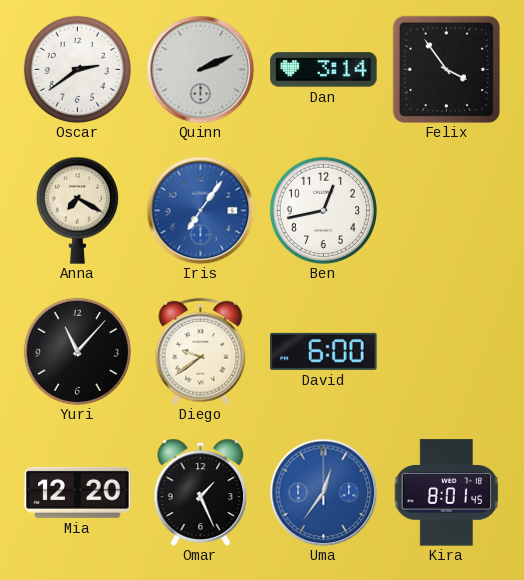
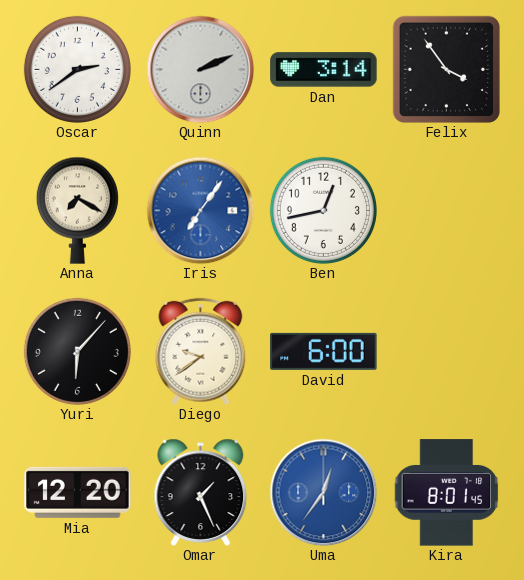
Yuri: 11:07 -> 6:07 (77, 351)
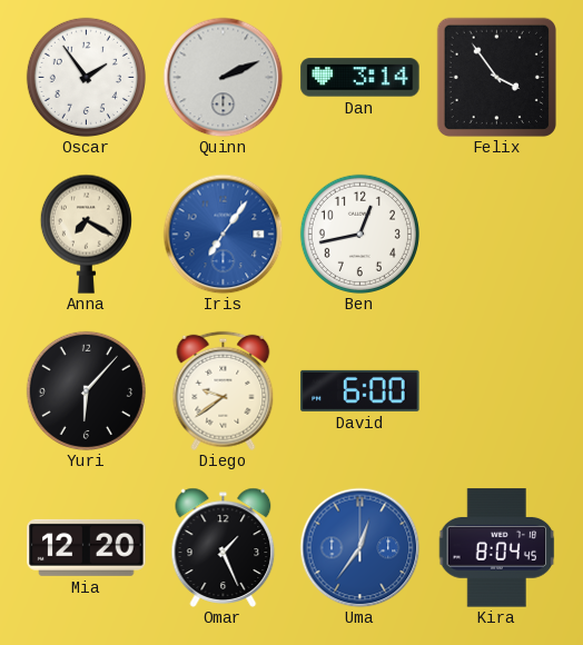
Oscar: 2:39 -> 1:54 (86, 77)
Kira: 8:01 -> 8:04 (497, 548)
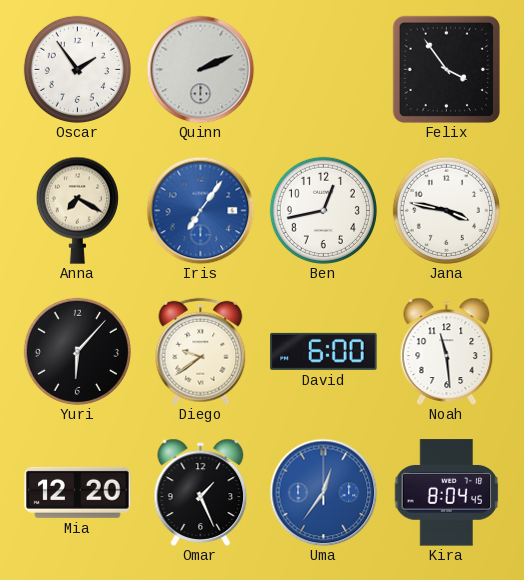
Dan: 3:14 -> none (360, 78)
Jana: none -> 3:47 (446, 210)
Noah: none -> 11:29 (447, 351)
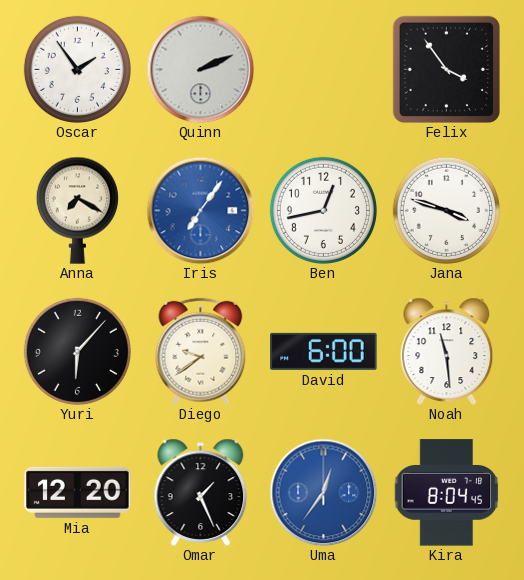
Jana: 3:47 -> 3:48 (446, 210)
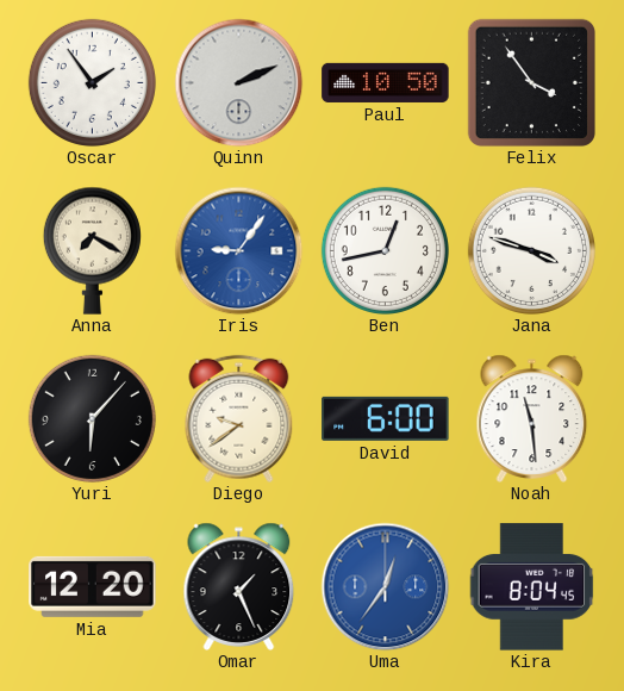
Paul: none -> 10:50 (386, 82)
Iris: 7:06 -> 9:06 (238, 250)
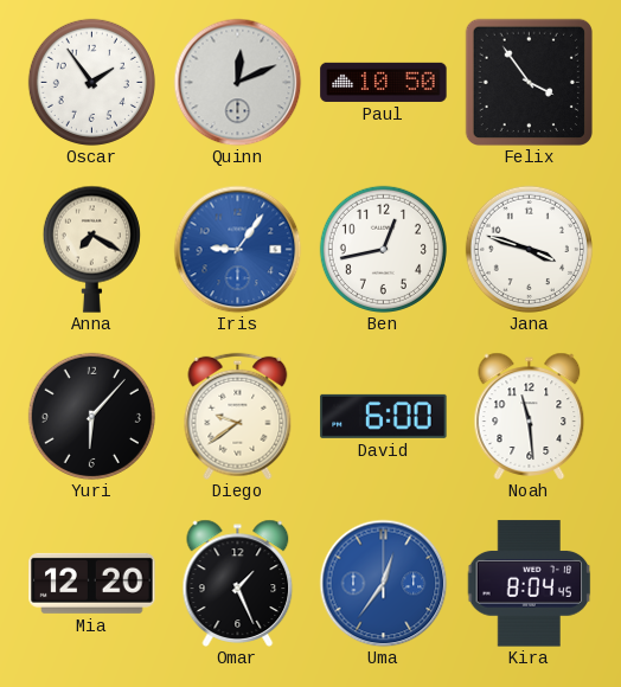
Quinn: 2:11 -> 12:11 (237, 82)
